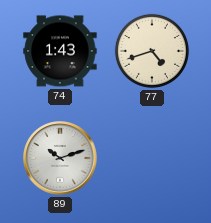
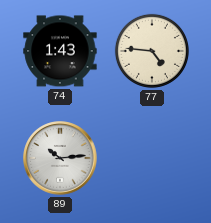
77: 4:42 -> 4:46 (152, 51)
89: 10:12 -> 10:14 (60, 158)
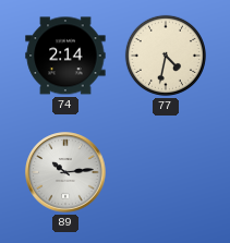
74: 1:43 -> 2:14 (65, 56)
77: 4:46 -> 4:32 (166, 56)
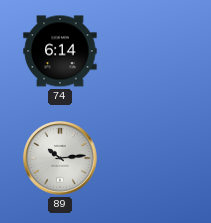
74: 2:14 -> 6:14 (60, 51)
77: 4:32 -> none (166, 56)
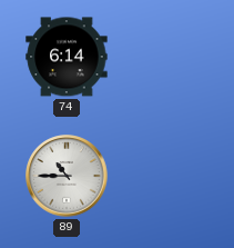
89: 10:14 -> 10:45 (67, 176)
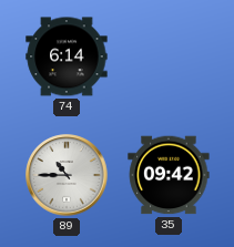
35: none -> 09:42 (169, 175)
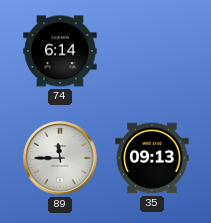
89: 10:45 -> 11:45 (60, 158)
35: 09:42 -> 09:13 (152, 158)
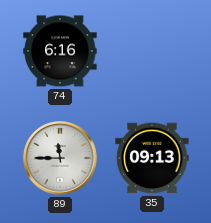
74: 6:14 -> 6:16 (60, 51)
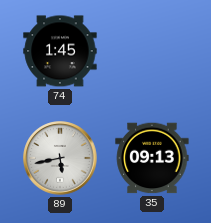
74: 6:16 -> 1:45 (60, 51)
89: 11:45 -> 5:43 (60, 158)
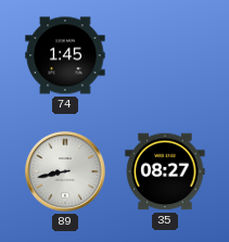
89: 5:43 -> 8:43 (65, 171)
35: 09:13 -> 08:27 (165, 171)
